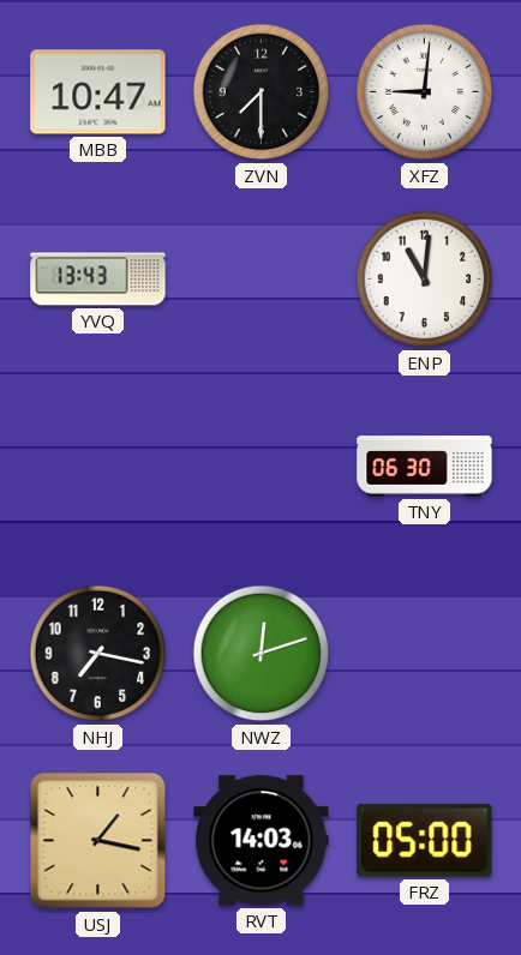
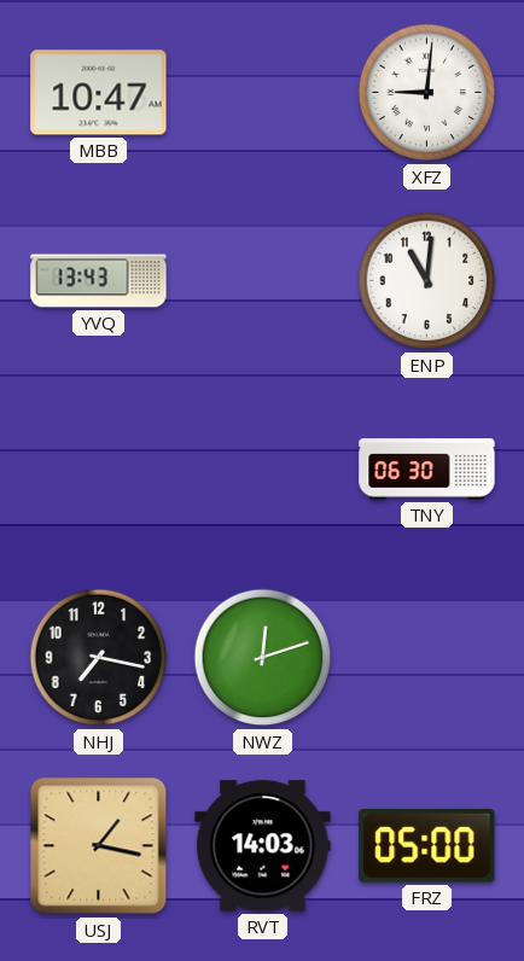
ZVN: 7:30 -> none (262, 92)
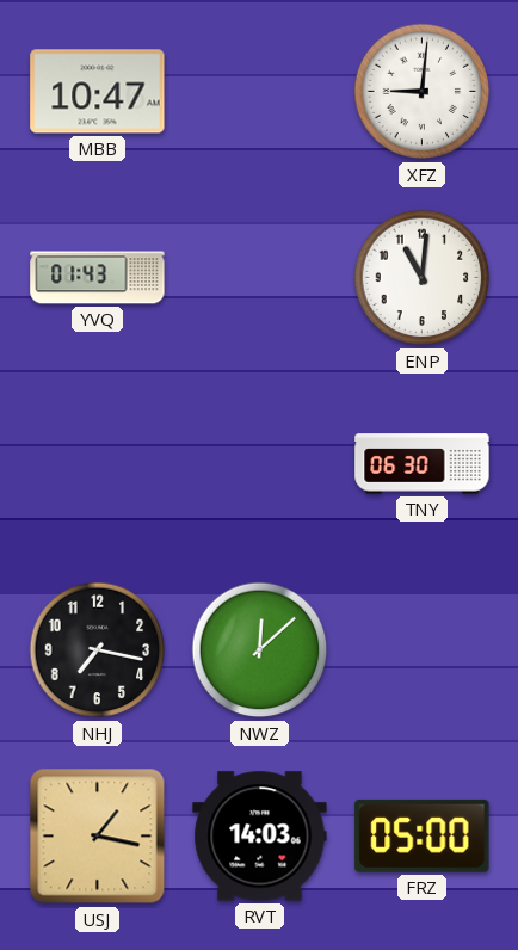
YVQ: 13:43 -> 01:43 (98, 278)
NWZ: 12:12 -> 12:08 (260, 650)
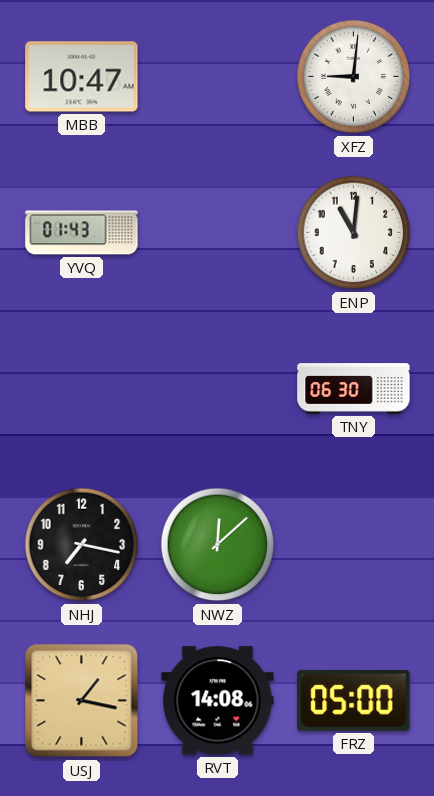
RVT: 14:03 -> 14:08 (218, 701)
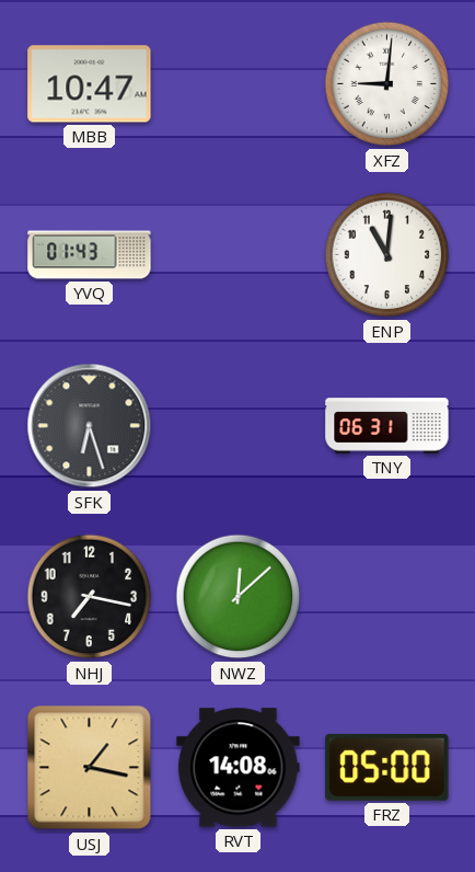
SFK: none -> 6:27 (90, 426)
TNY: 06:30 -> 06:31 (387, 426)
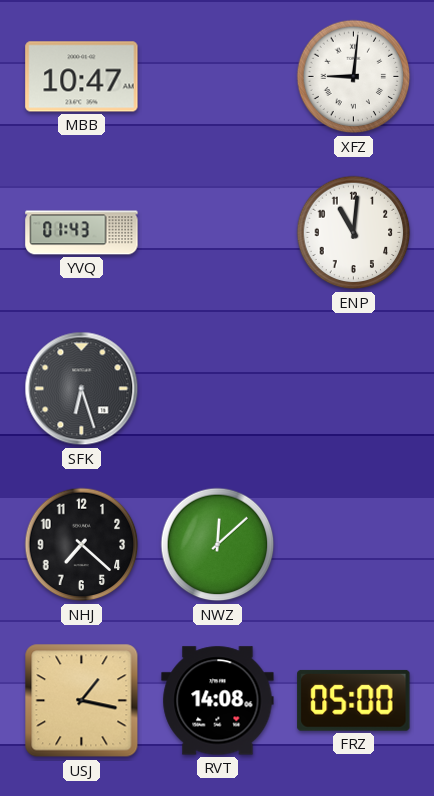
TNY: 06:31 -> none (387, 426)
NHJ: 7:17 -> 7:22 (82, 545)
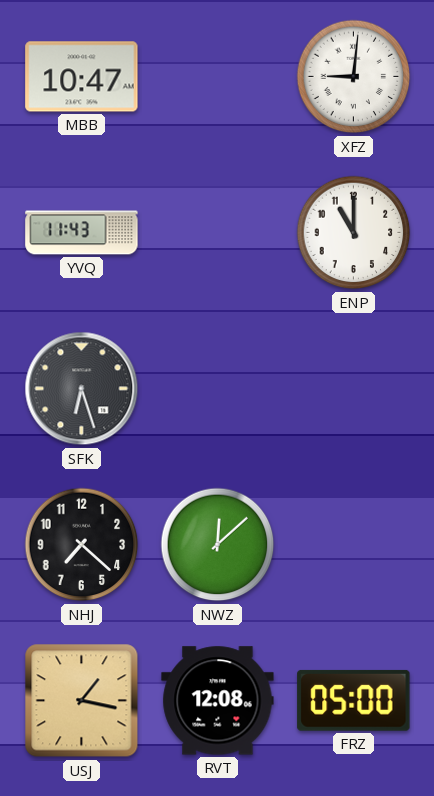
YVQ: 01:43 -> 11:43 (82, 233)
ENP: 11:01 -> 11:00 (354, 233)
RVT: 14:08 -> 12:08 (218, 701)
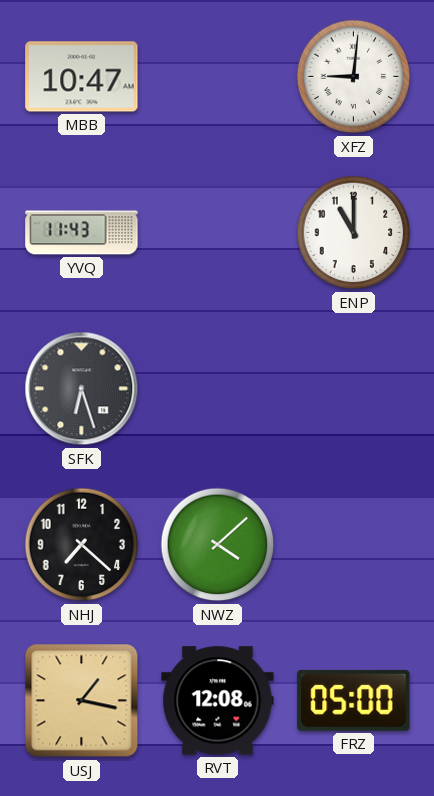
NWZ: 12:08 -> 4:08 (218, 545)
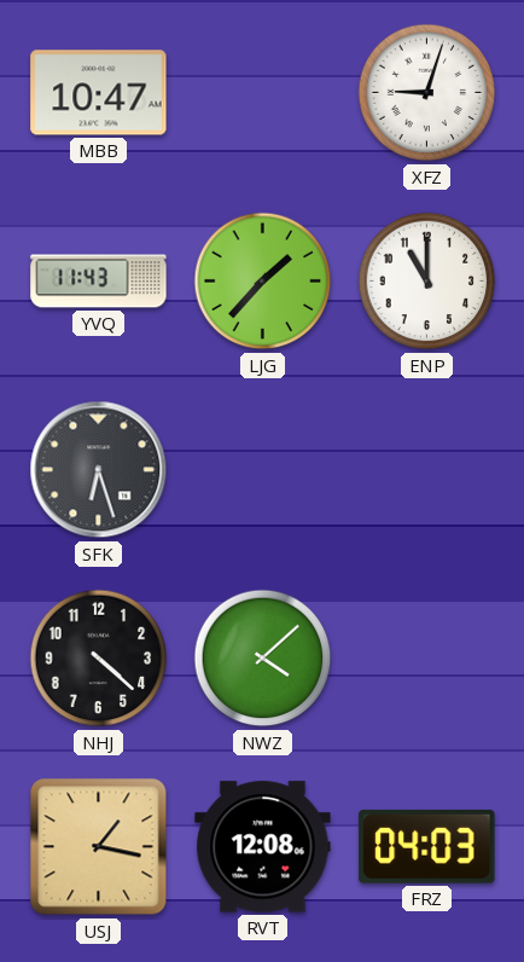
XFZ: 9:01 -> 9:03 (427, 93)
LJG: none -> 1:37 (263, 282)
NHJ: 7:22 -> 4:22 (99, 659)
FRZ: 05:00 -> 04:03 (427, 846)
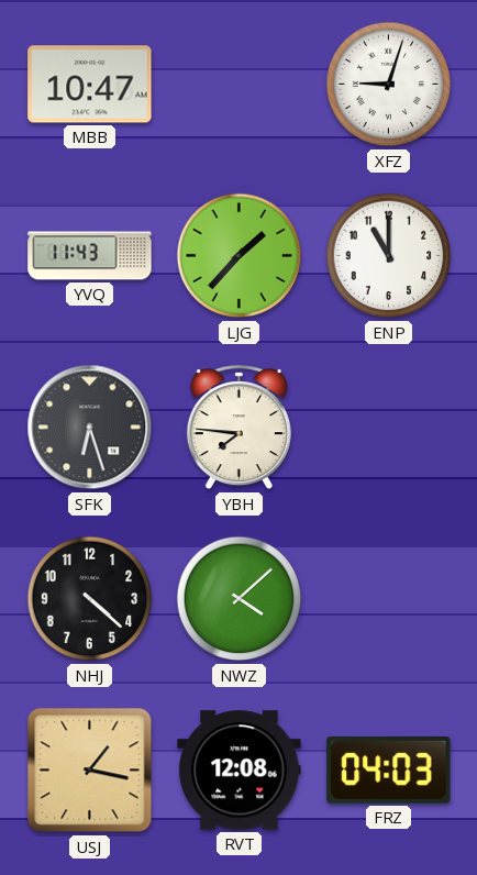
YBH: none -> 7:46 (239, 429)
